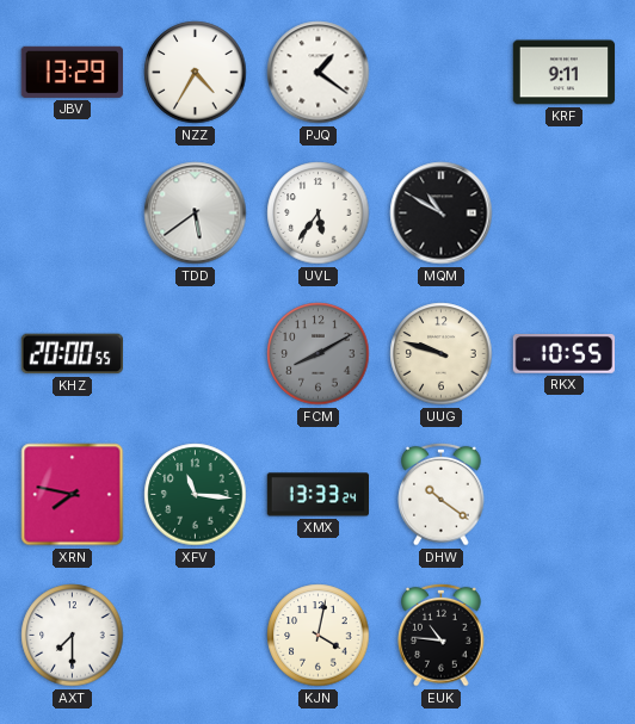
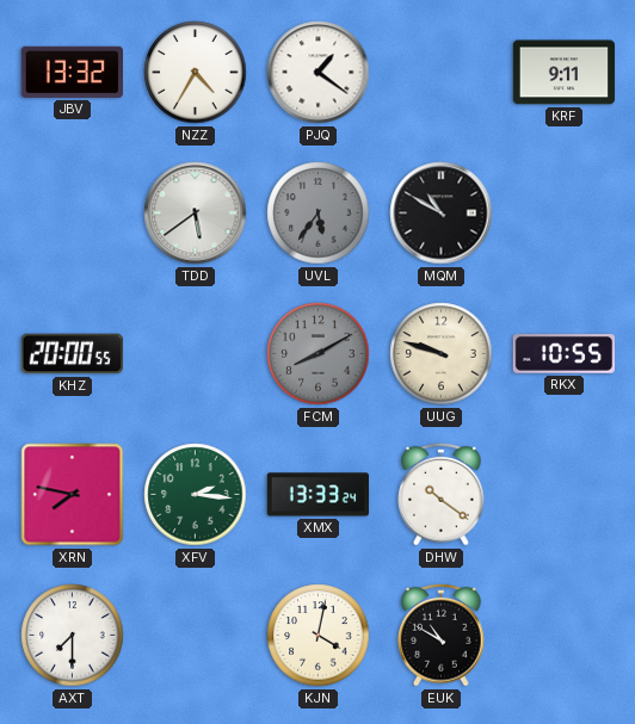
JBV: 13:29 -> 13:32 (72, 72)
UVL dial: white -> grey (319, 214)
XFV: 11:16 -> 2:16 (196, 495)
EUK: 10:46 -> 10:50 (442, 635)
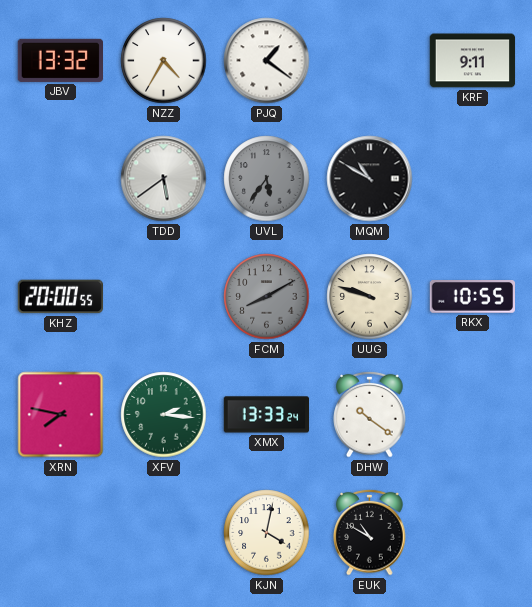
AXT: 7:30 -> none (73, 636)
